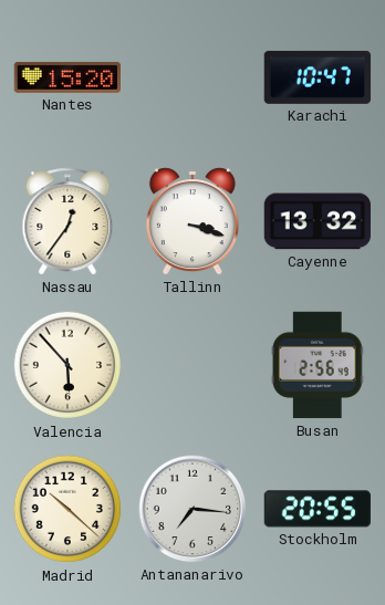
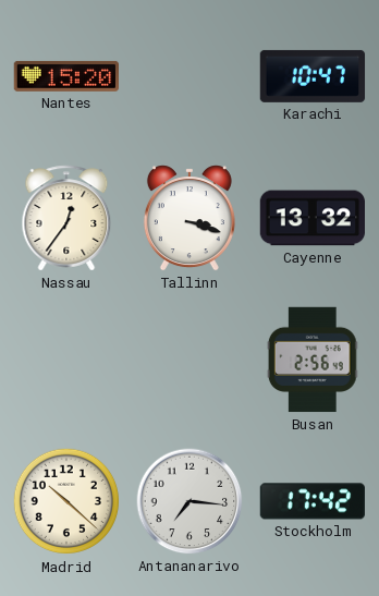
Valencia: 5:53 -> none (67, 365)
Stockholm: 20:55 -> 17:42 (311, 501)
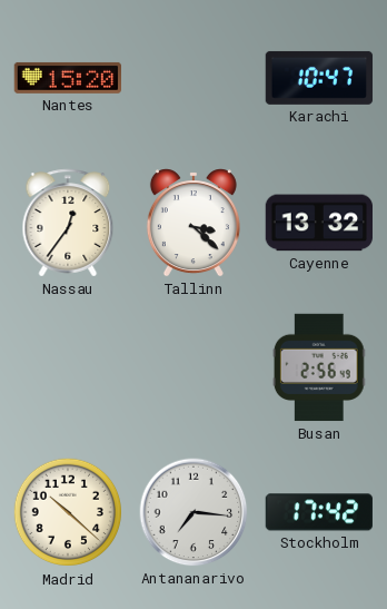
Tallinn: 3:18 -> 3:22 (193, 223)
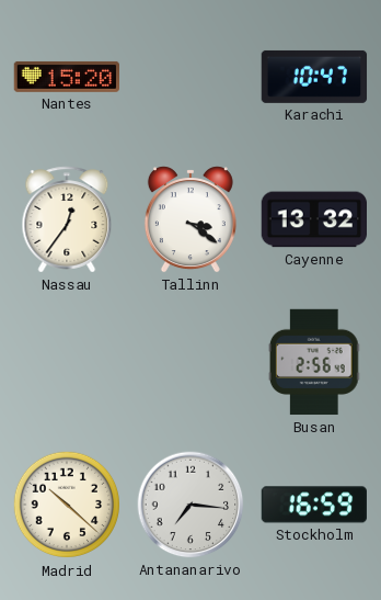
Tallinn: 3:22 -> 3:21 (190, 219)
Stockholm: 17:42 -> 16:59 (313, 505)
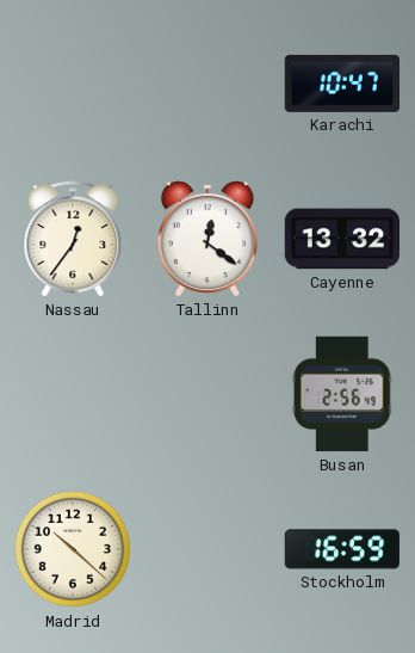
Nantes: 15:20 -> none (66, 77)
Tallinn: 3:21 -> 12:21 (207, 239)
Antananarivo: 7:16 -> none (190, 505)
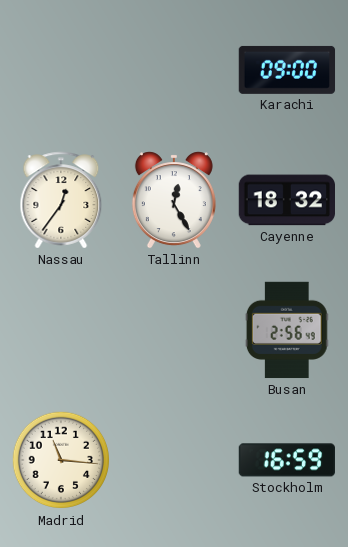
Karachi: 10:47 -> 09:00 (287, 70)
Tallinn: 12:21 -> 12:25 (174, 200)
Cayenne: 13:32 -> 18:32 (286, 200)
Madrid: 10:22 -> 11:16 (61, 460)
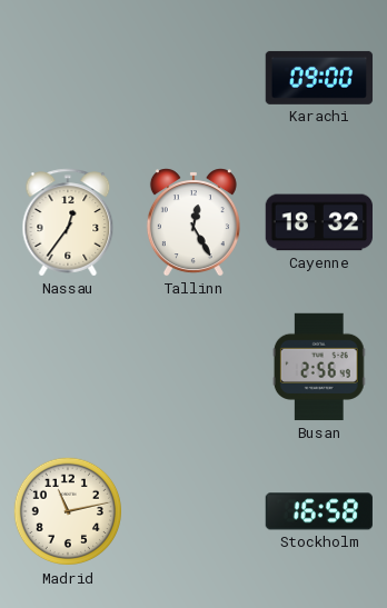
Madrid: 11:16 -> 11:13 (68, 511)
Stockholm: 16:59 -> 16:58 (318, 511)
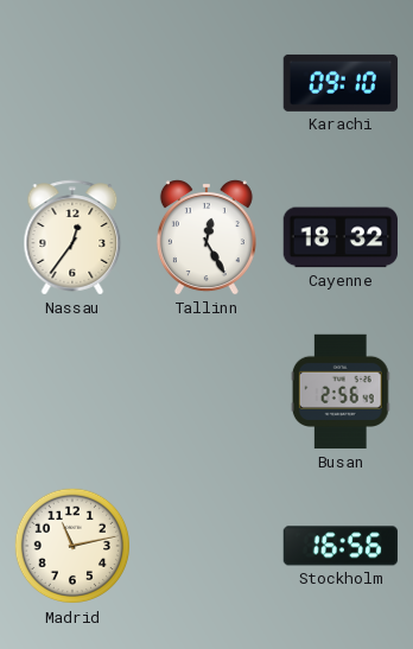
Karachi: 09:00 -> 09:10 (341, 83)
Stockholm: 16:58 -> 16:56 (339, 546)
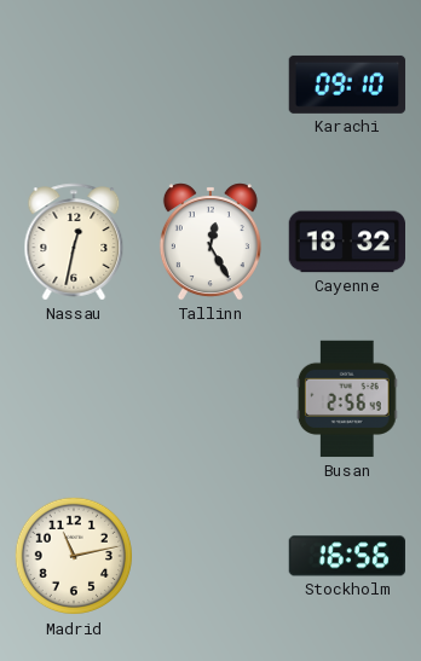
Nassau: 12:36 -> 12:32 (74, 242)
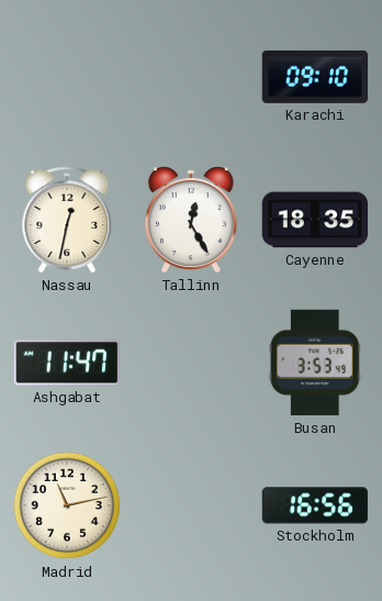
Cayenne: 18:32 -> 18:35 (314, 220)
Ashgabat: none -> 11:47 (67, 363)
Busan: 2:56 -> 3:53 (315, 363)
